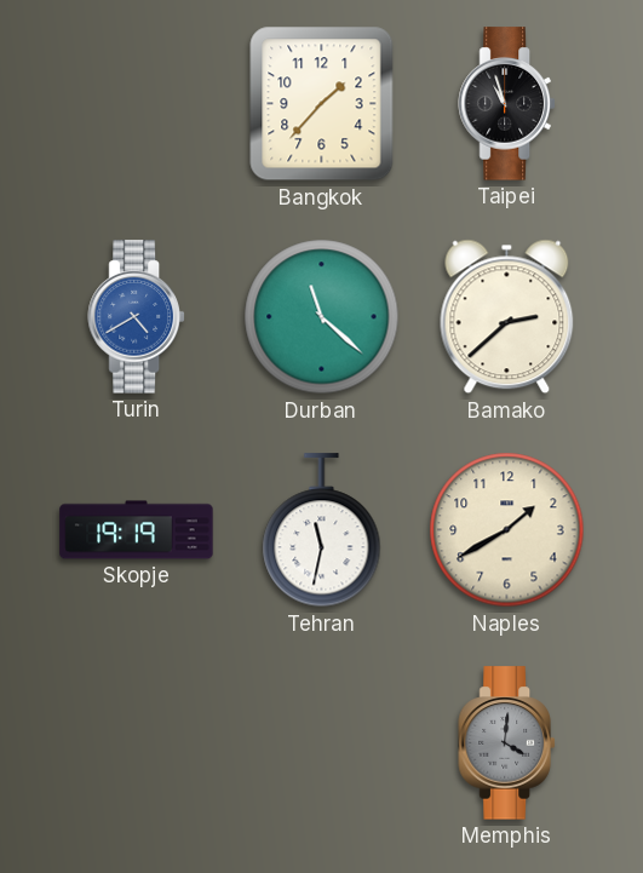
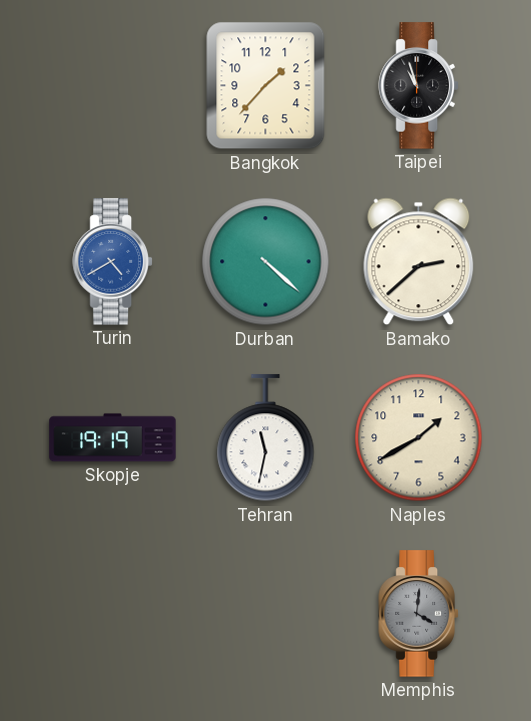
Durban: 11:22 -> 4:22 (266, 262)
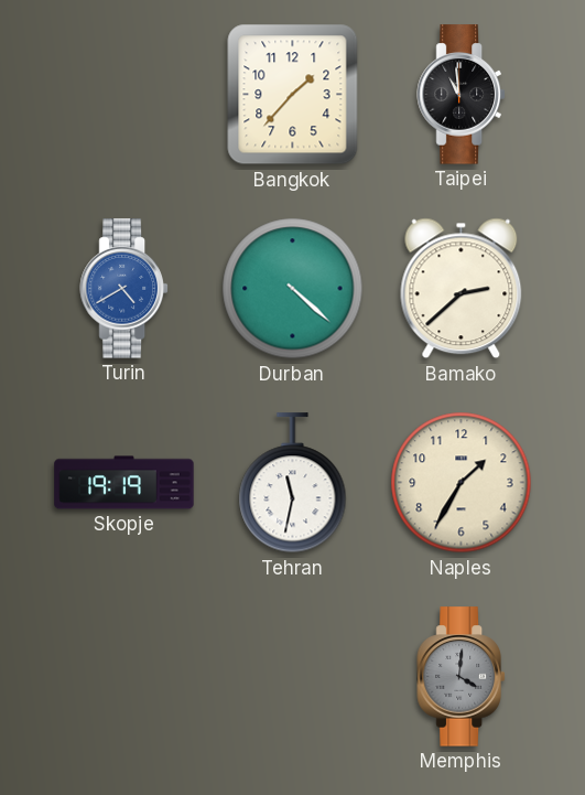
Taipei: 10:57 -> 10:59 (462, 95)
Naples: 1:40 -> 1:35 (462, 483)
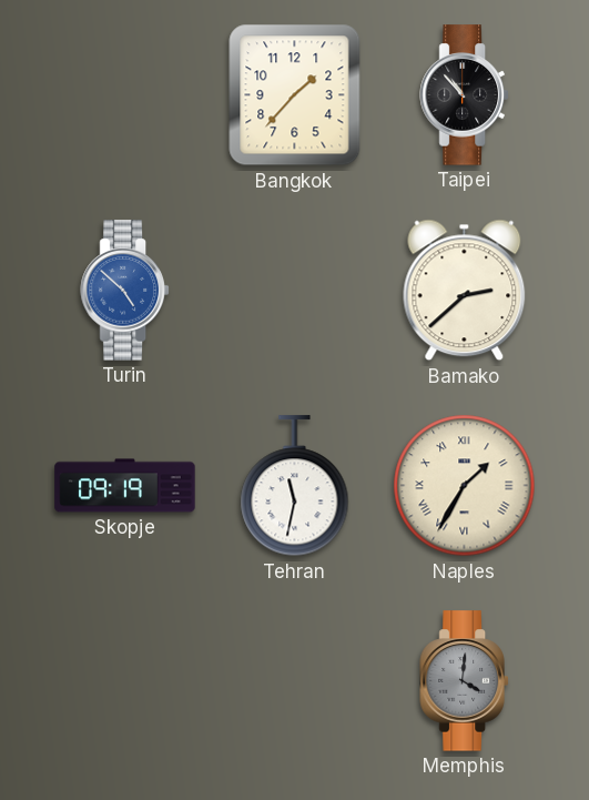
Taipei: 10:59 -> 10:53 (465, 95)
Turin: 4:40 -> 4:52 (125, 291)
Durban: 4:22 -> none (293, 289)
Skopje: 19:19 -> 09:19 (125, 486)
Naples numerals: Arabic -> Roman (465, 486)
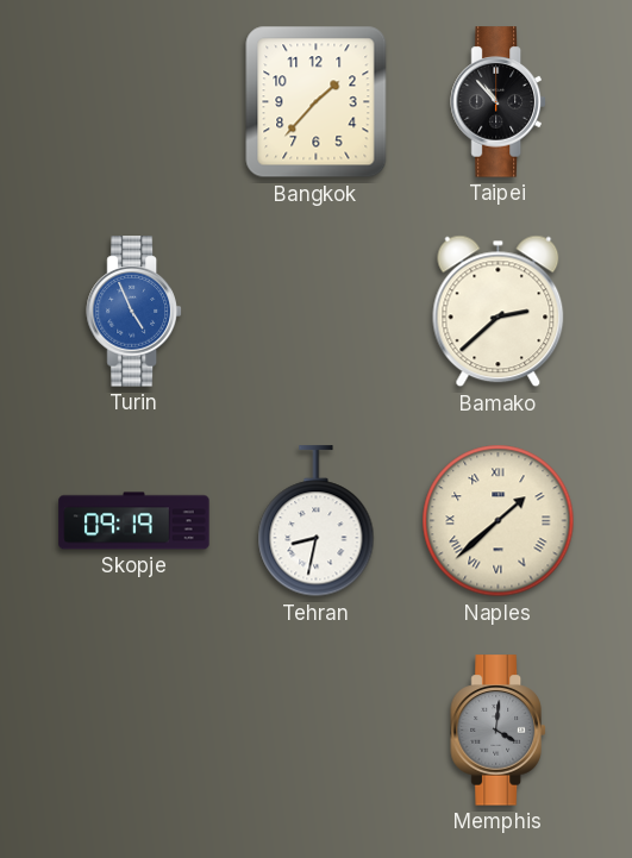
Turin: 4:52 -> 4:56 (134, 312)
Tehran: 11:32 -> 8:32 (317, 521)
Naples: 1:35 -> 1:38 (499, 521)
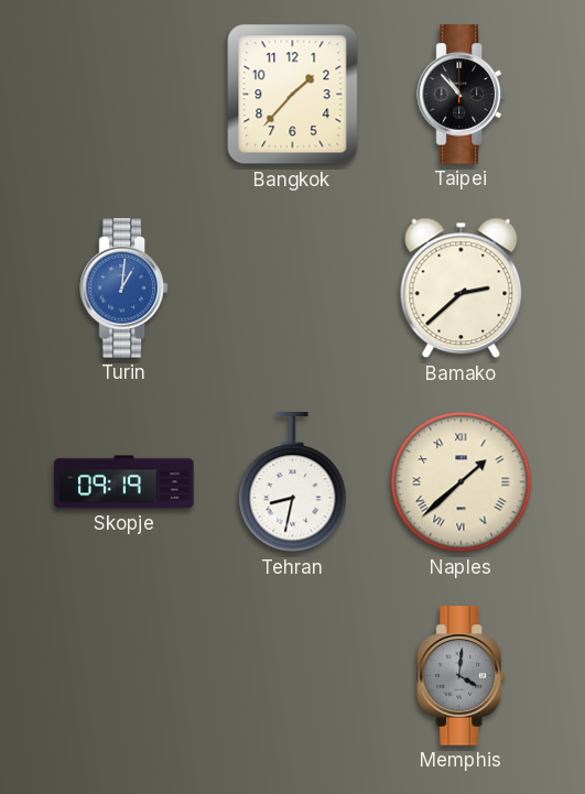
Turin: 4:56 -> 1:01 (124, 289)
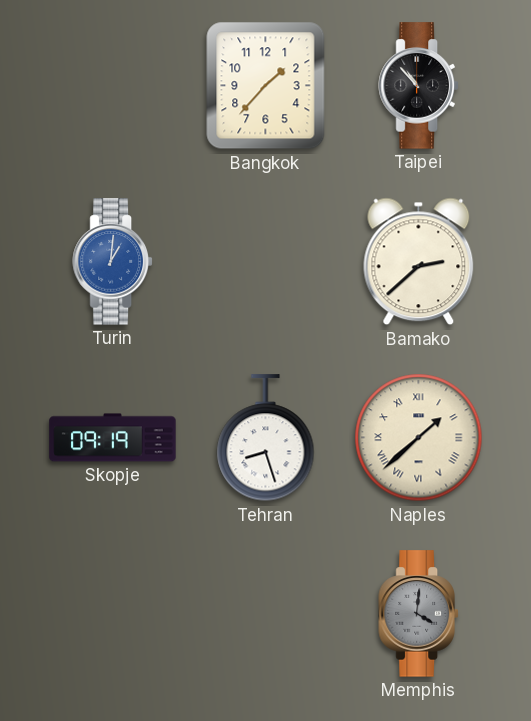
Tehran: 8:32 -> 8:27 (266, 438)
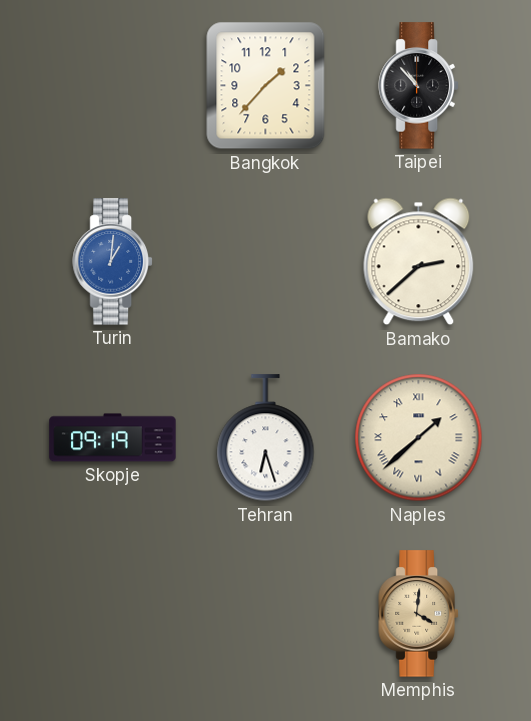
Tehran: 8:27 -> 6:27 (266, 438)
Memphis dial: grey -> champagne (419, 614)
